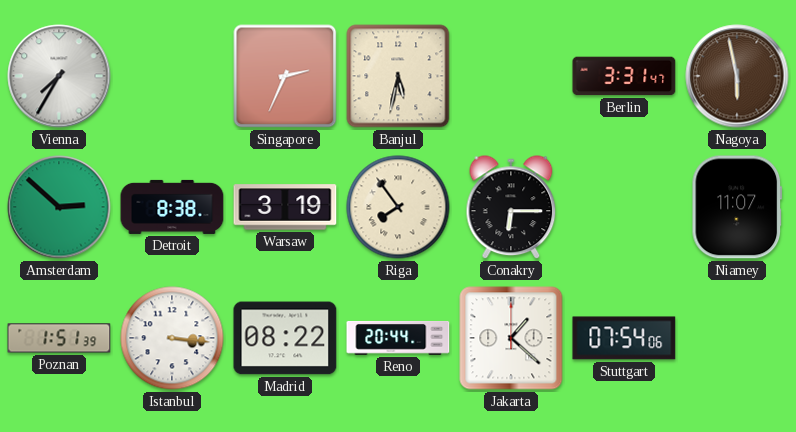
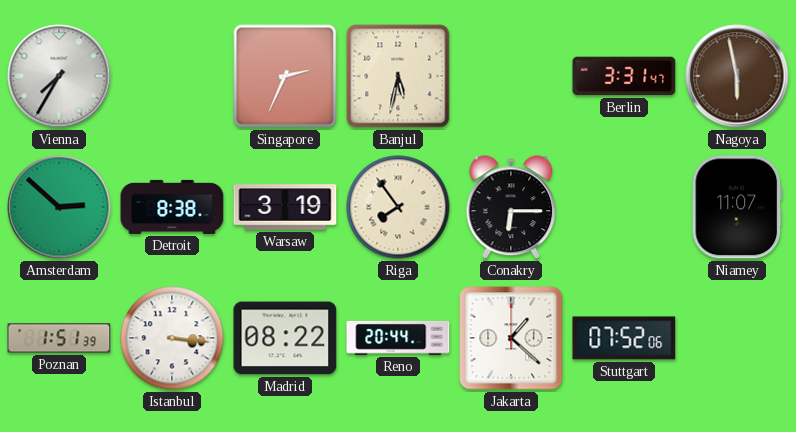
Stuttgart: 07:54 -> 07:52 (624, 338)
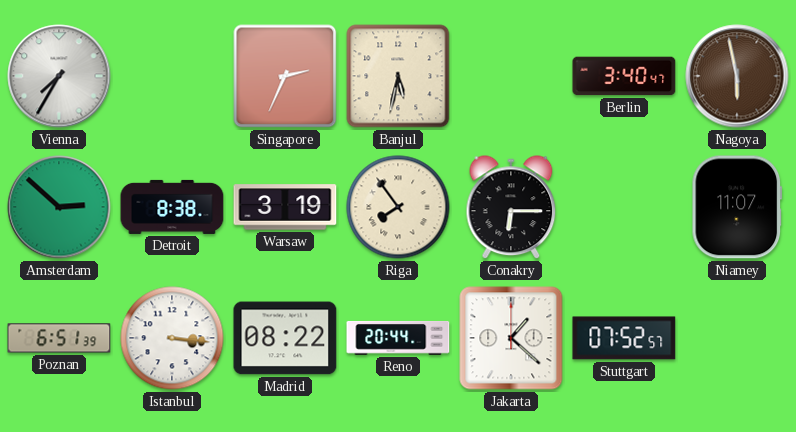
Berlin: 3:31 -> 3:40 (624, 76)
Poznan: 1:51 -> 6:51 (59, 338)
Stuttgart: 07:52:06 -> 07:52:57 (624, 338)
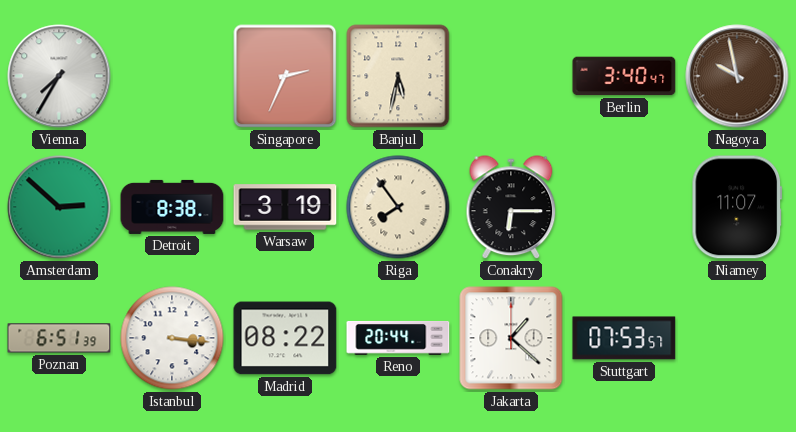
Nagoya: 5:58 -> 9:58 (737, 76)
Stuttgart: 07:52 -> 07:53 (624, 338)
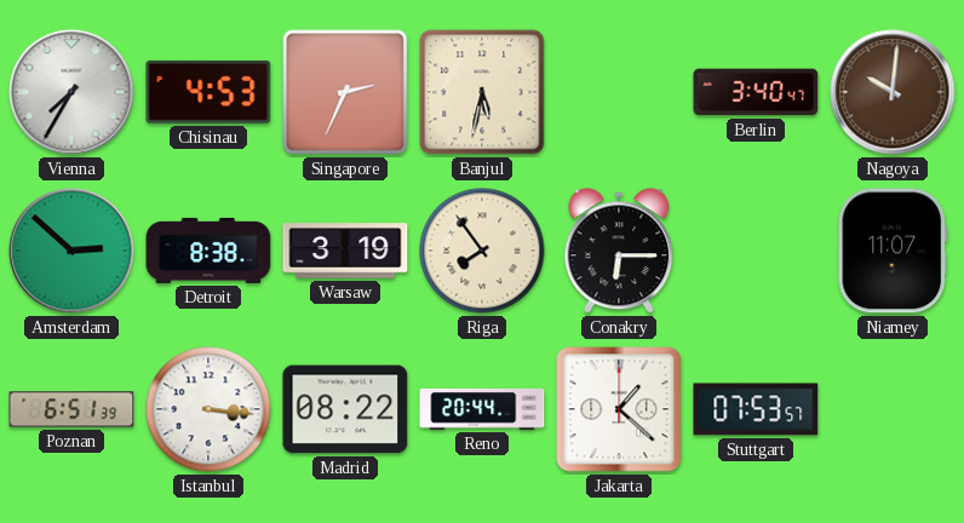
Chisinau: none -> 4:53 (208, 92)
Nagoya: 9:58 -> 10:01 (893, 92)
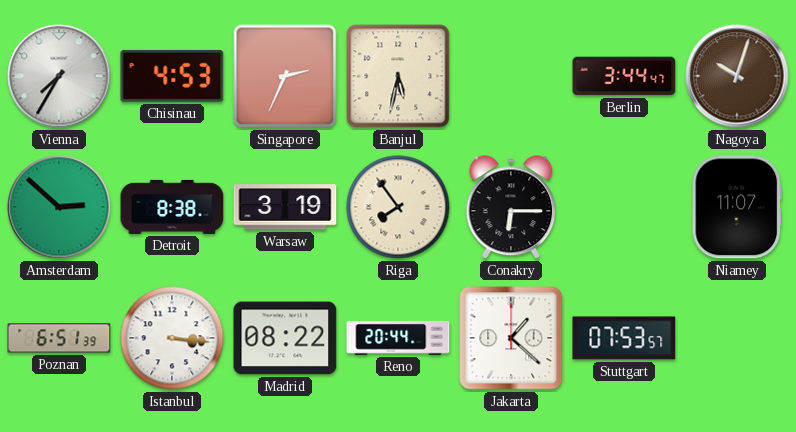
Berlin: 3:40 -> 3:44 (624, 76)
Nagoya: 10:01 -> 10:03 (737, 76)
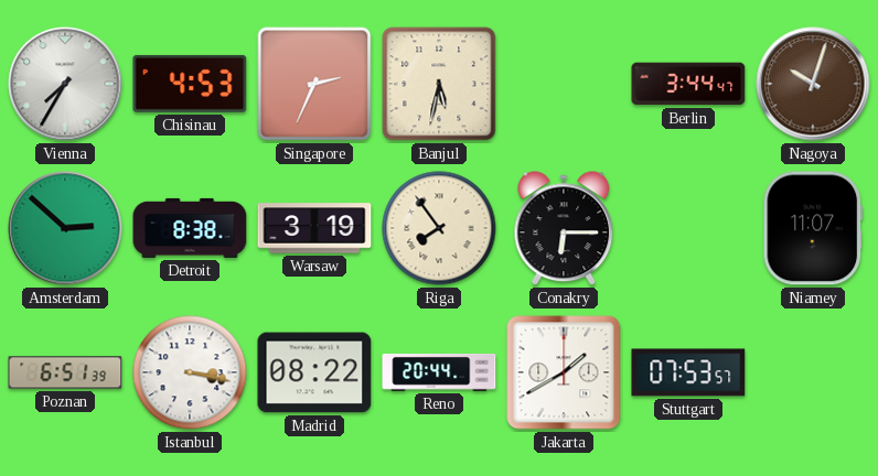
Istanbul: 3:16 -> 3:17 (190, 372)
Jakarta: 1:22 -> 1:40 (564, 372)
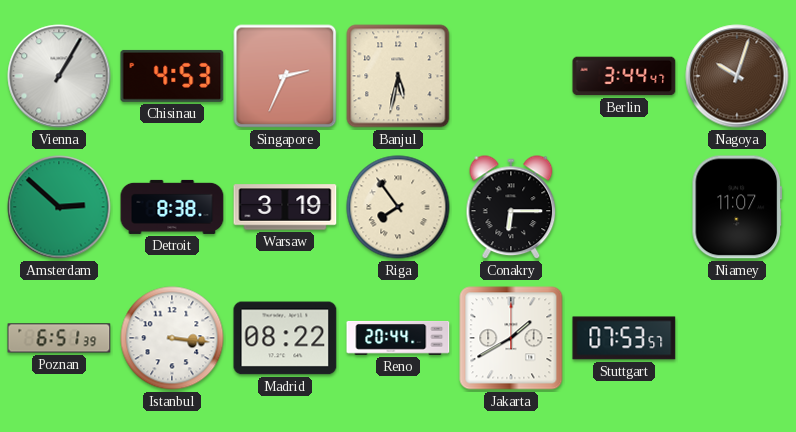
Vienna: 7:35 -> 1:05 (59, 76)
Istanbul: 3:17 -> 3:16 (172, 338)
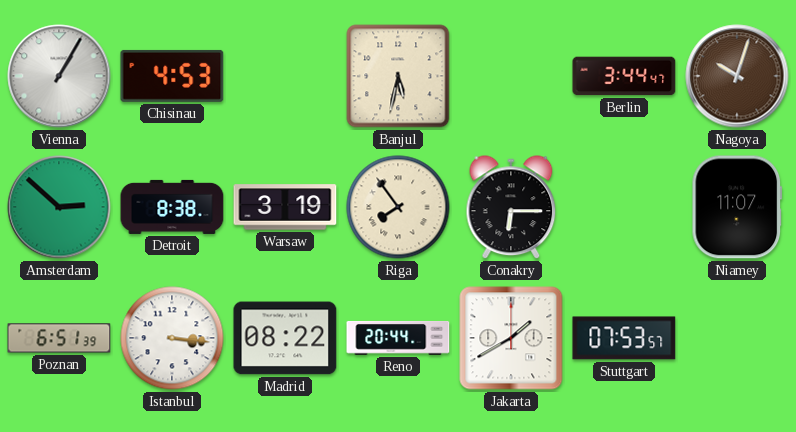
Singapore: 2:34 -> none (285, 76)
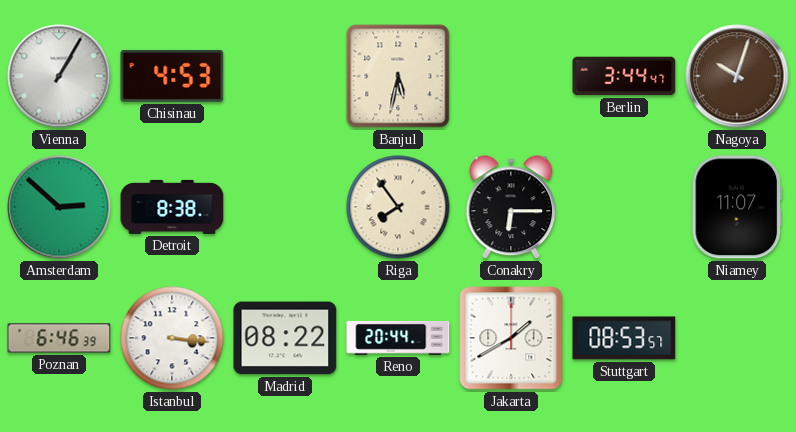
Warsaw: 3:19 -> none (285, 207)
Poznan: 6:51 -> 6:46 (59, 338)
Stuttgart: 07:53 -> 08:53 (624, 338)
